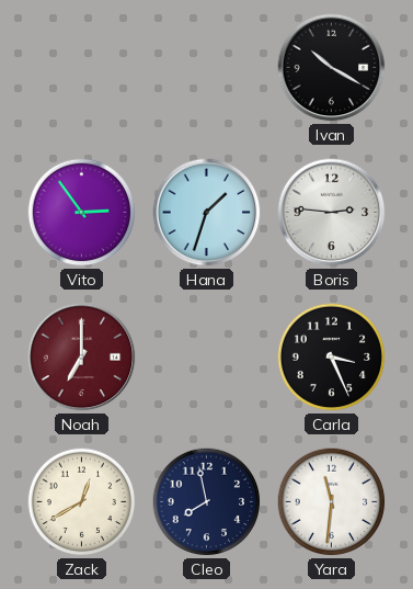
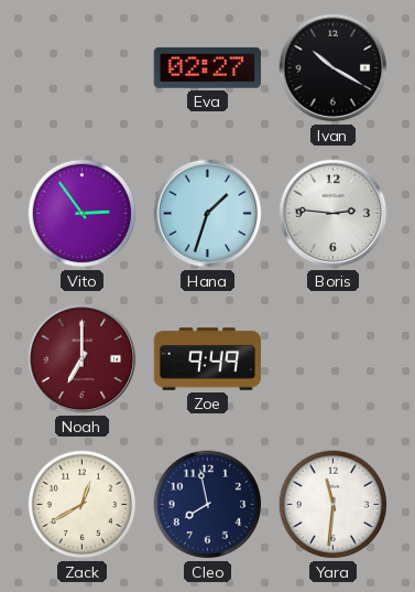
Eva: none -> 02:27 (207, 67)
Zoe: none -> 9:49 (208, 359)
Carla: 3:26 -> none (332, 358)
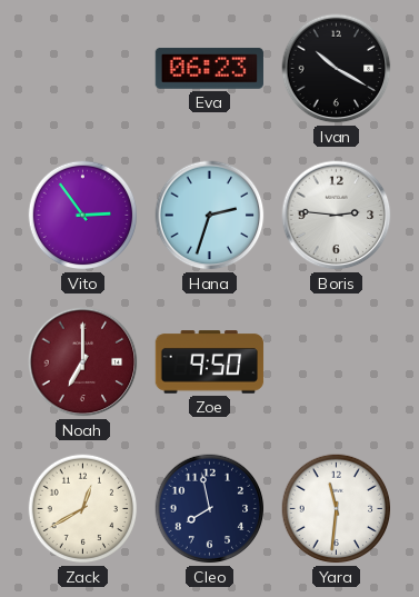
Eva: 02:27 -> 06:23 (209, 68)
Hana: 1:33 -> 2:33 (210, 216)
Zoe: 9:49 -> 9:50 (210, 362)
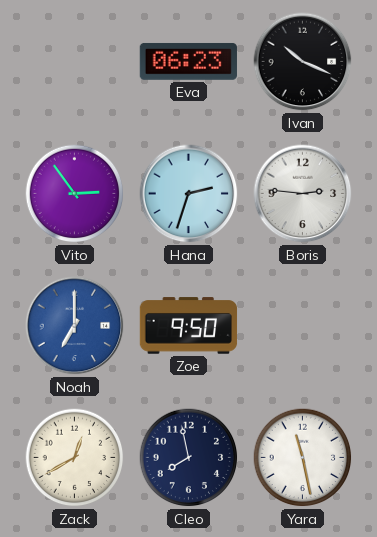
Ivan: 10:20 -> 10:19 (303, 62)
Noah dial: burgundy -> blue (75, 326)
Yara: 11:31 -> 11:28 (303, 458)
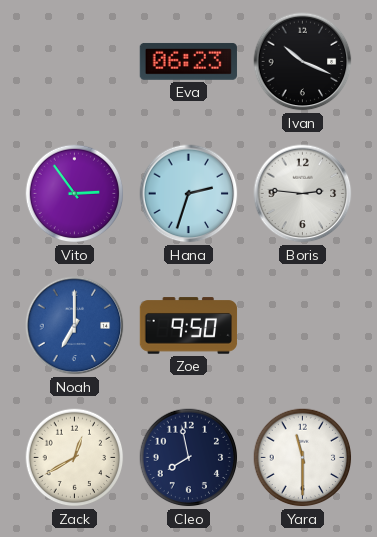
Yara: 11:28 -> 11:30 (303, 458)
